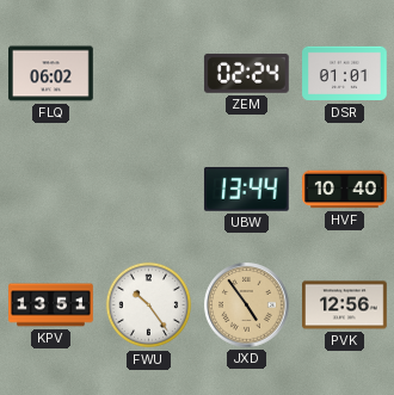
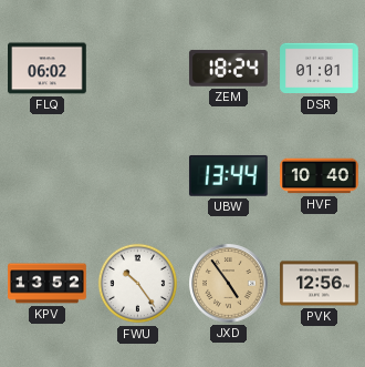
ZEM: 02:24 -> 18:24 (228, 68)
KPV: 13:51 -> 13:52 (48, 284)
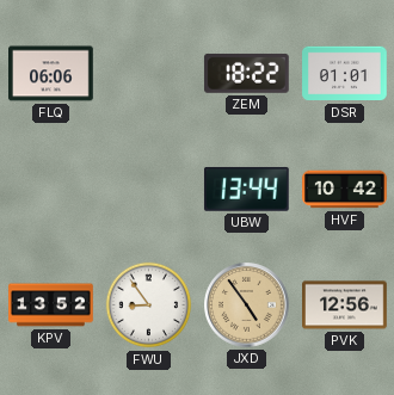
FLQ: 06:02 -> 06:06 (51, 74)
ZEM: 18:24 -> 18:22 (246, 73)
HVF: 10:40 -> 10:42 (345, 190)
FWU: 10:24 -> 8:54 (149, 305)
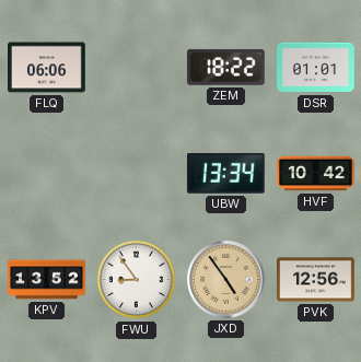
UBW: 13:44 -> 13:34 (225, 174)
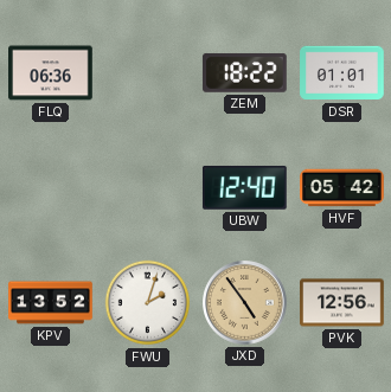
FLQ: 06:06 -> 06:36 (51, 73)
UBW: 13:34 -> 12:40 (244, 188)
HVF: 10:42 -> 05:42 (342, 188)
FWU: 8:54 -> 2:03 (148, 303)
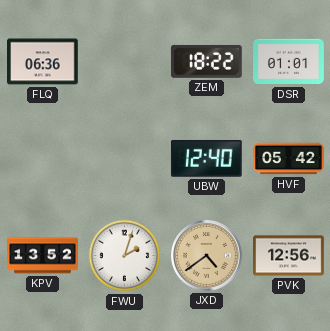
JXD: 4:54 -> 4:39 (207, 256)
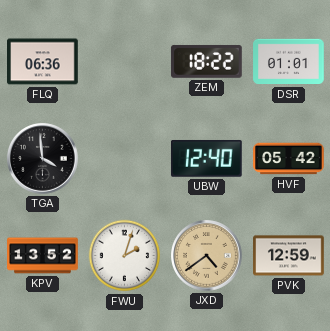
TGA: none -> 3:59 (43, 159)
PVK: 12:56 -> 12:59 (289, 256)
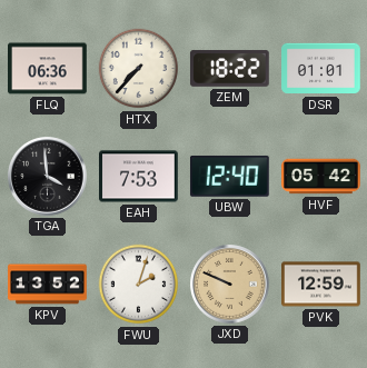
HTX: none -> 7:37 (139, 69)
EAH: none -> 7:53 (139, 177)
JXD: 4:39 -> 9:49 (230, 285)
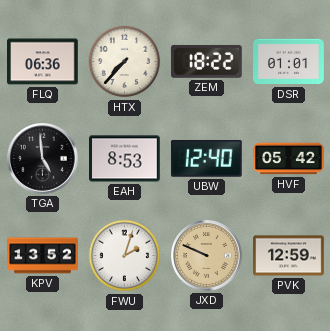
TGA: 3:59 -> 4:59 (43, 159)
EAH: 7:53 -> 8:53 (125, 159)
